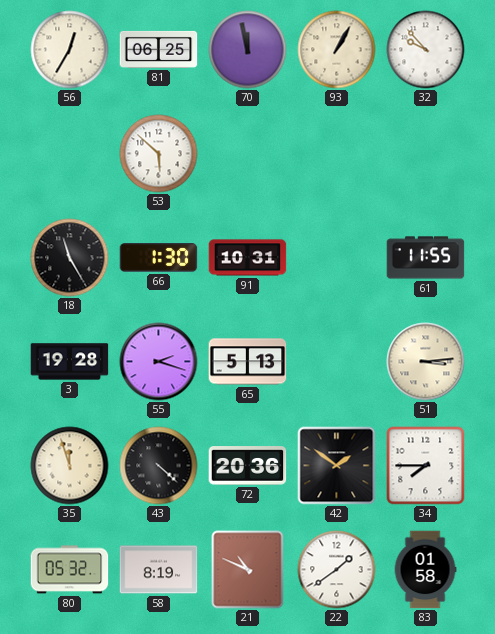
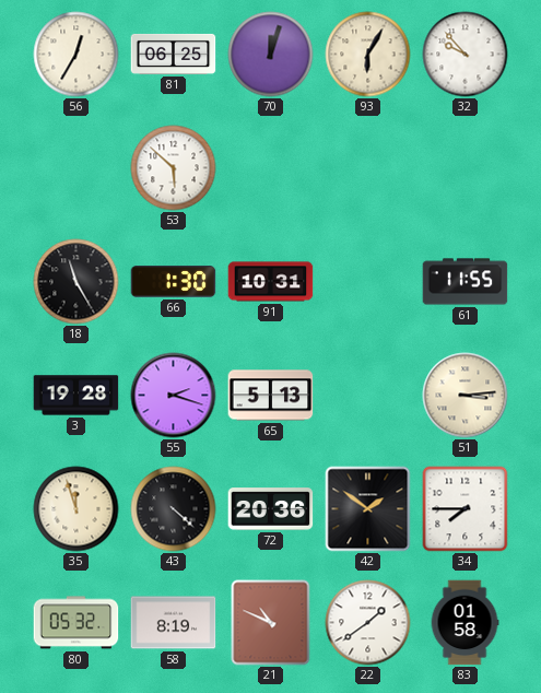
70: 11:58 -> 12:03 (271, 55)
93: 1:05 -> 6:05 (368, 55)
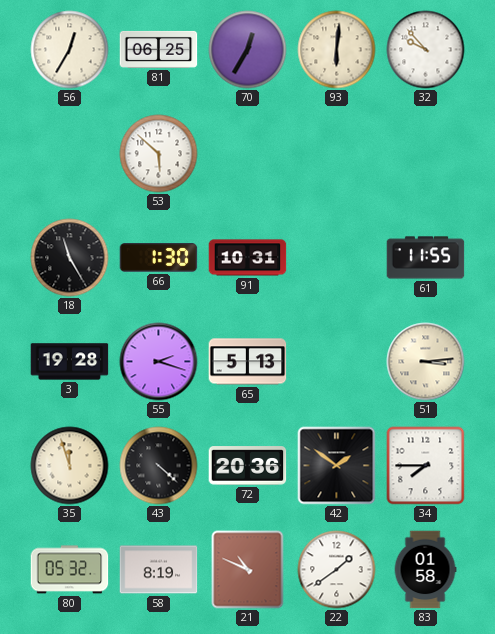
70: 12:03 -> 12:35 (248, 50)
93: 6:05 -> 6:01 (337, 50)
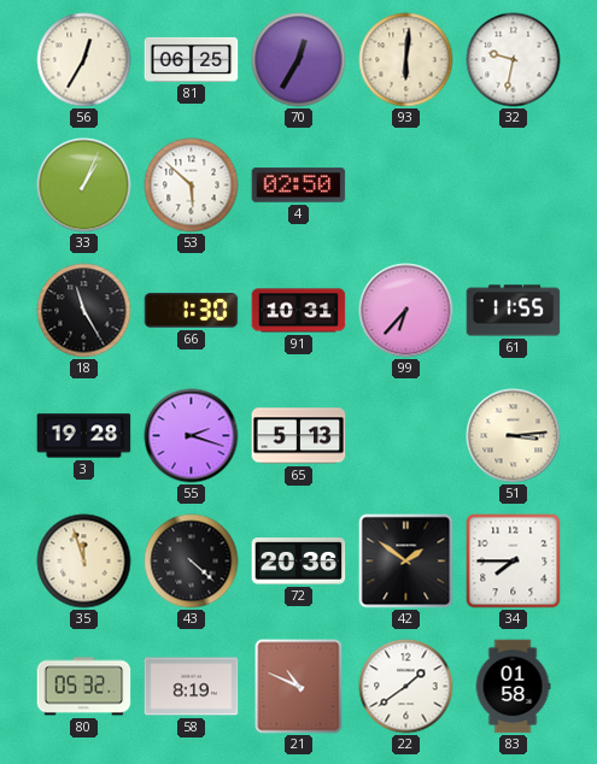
32: 9:53 -> 9:32 (514, 60)
33: none -> 1:04 (84, 186)
4: none -> 02:50 (299, 186)
99: none -> 6:37 (406, 311)
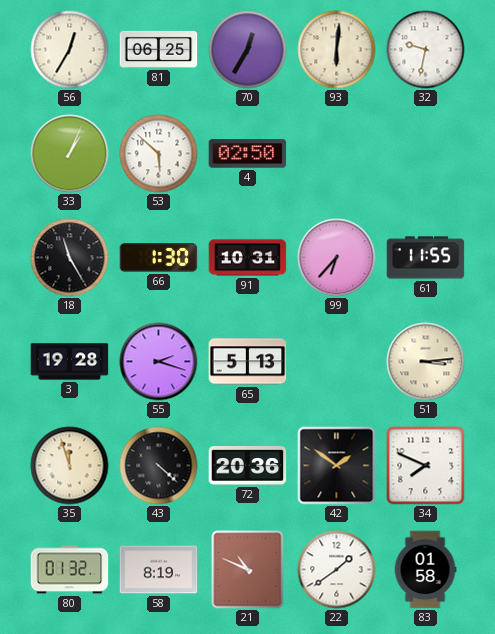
34: 7:45 -> 7:49 (426, 466)
80: 05:32 -> 01:32 (70, 570)
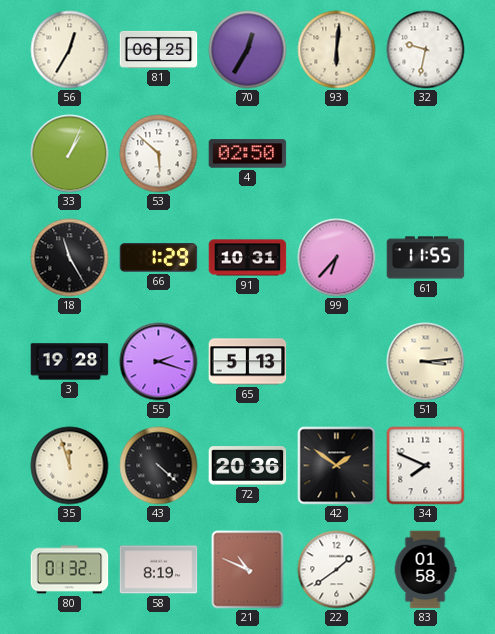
66: 1:30 -> 1:29 (159, 258)
